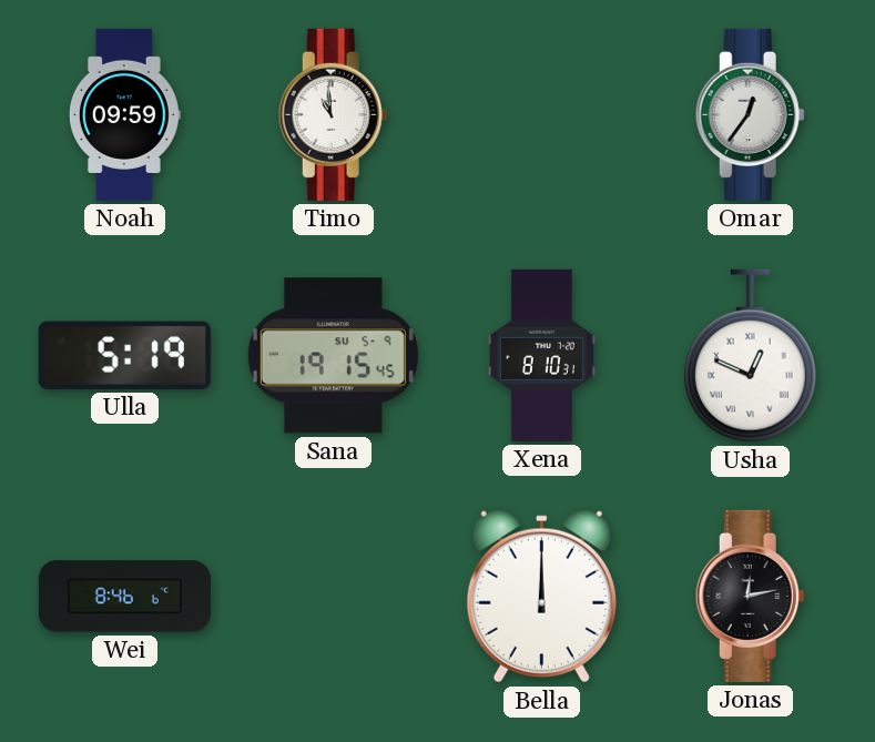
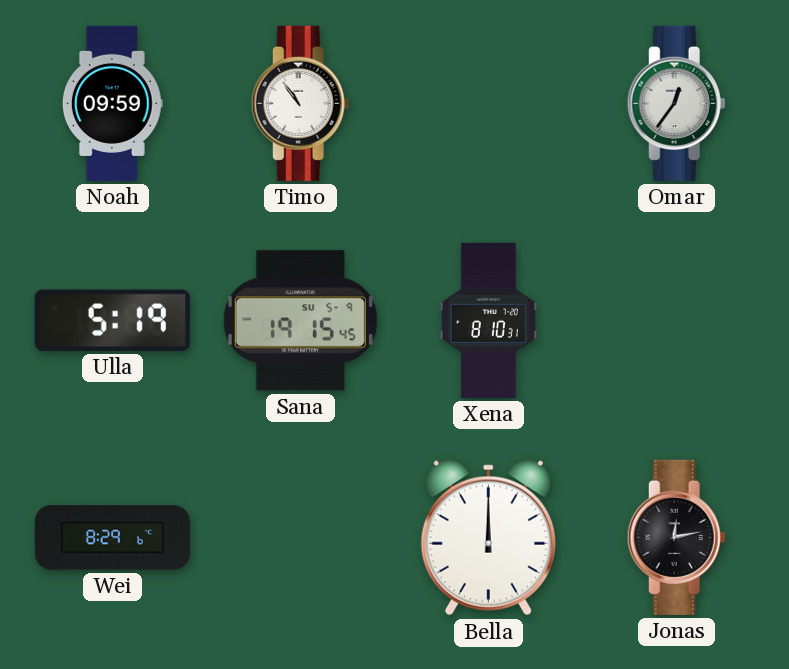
Timo: 10:59 -> 10:54 (300, 103)
Usha: 12:49 -> none (750, 356)
Wei: 8:46 -> 8:29 (112, 538)
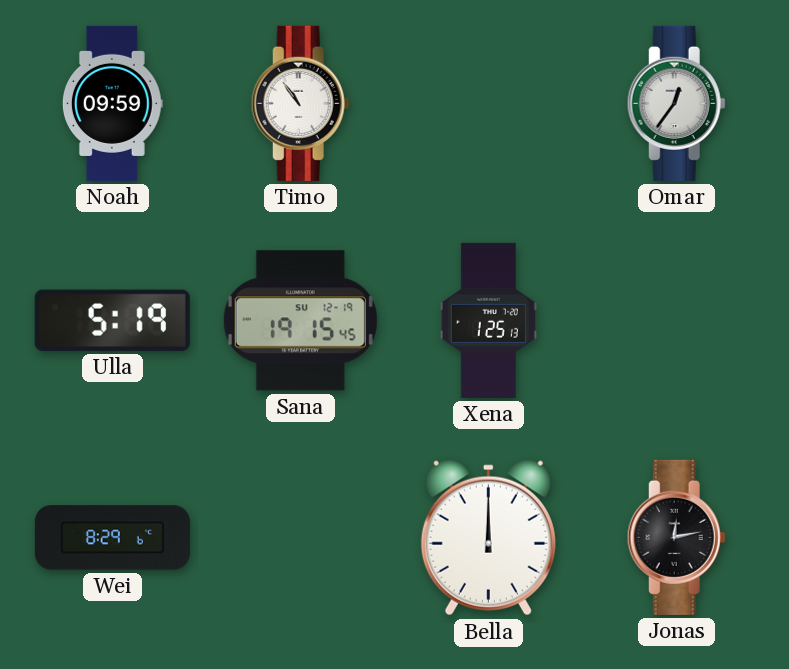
Sana date: SU 5-9 -> SU 12-19 (300, 321)
Xena: 8:10 -> 1:25 (488, 320)
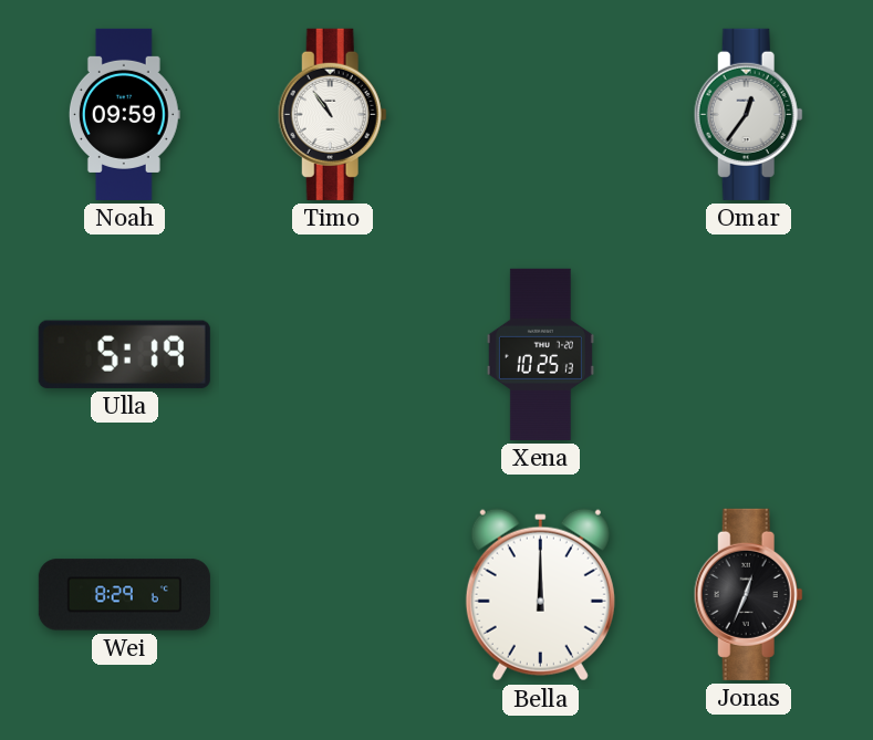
Sana: 19:15 -> none (300, 321)
Xena: 1:25 -> 10:25 (540, 354)
Jonas: 12:13 -> 12:34 (748, 594)
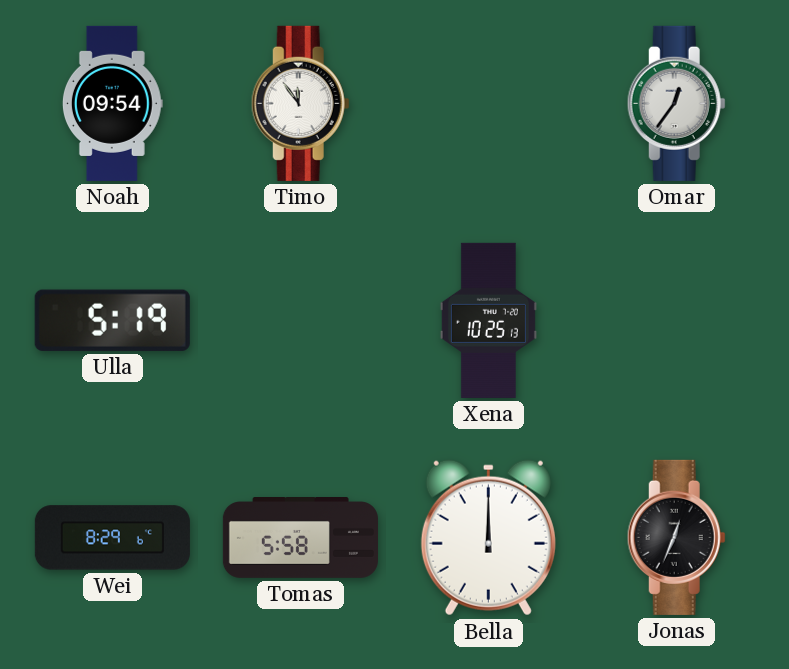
Noah: 09:59 -> 09:54 (112, 103)
Timo: 10:54 -> 11:54 (300, 103)
Tomas: none -> 5:58 (300, 538)
